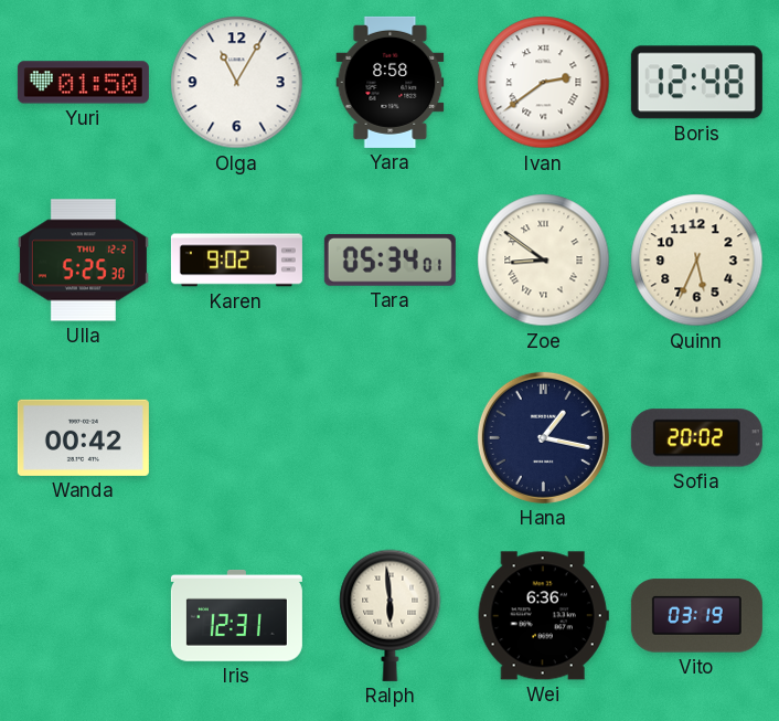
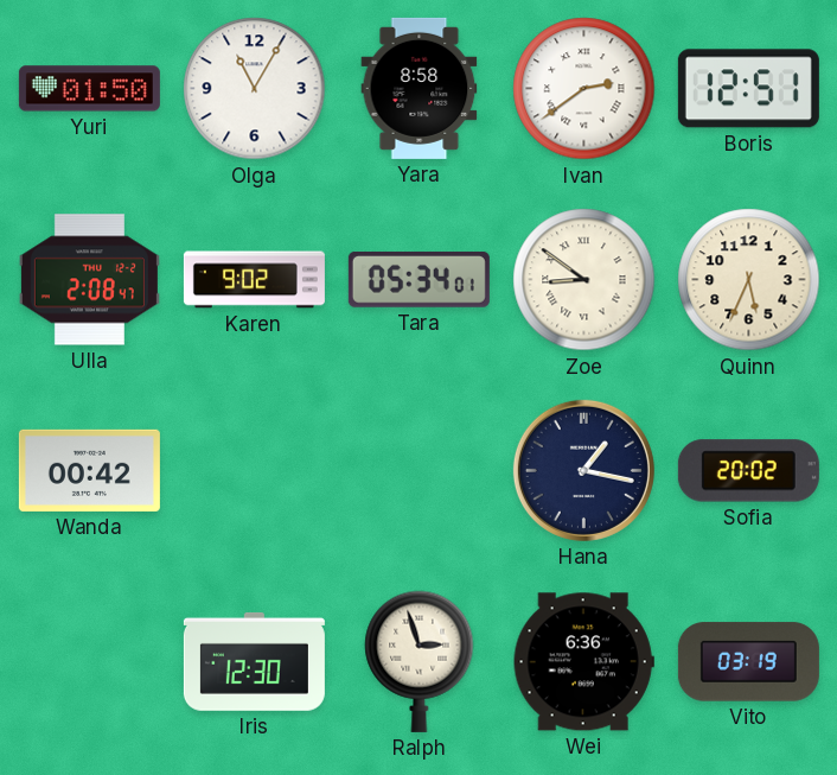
Boris: 12:48 -> 12:51 (748, 89)
Ulla: 5:25 -> 2:08 (89, 280)
Iris: 12:31 -> 12:30 (254, 661)
Ralph: 5:59 -> 2:57 (420, 661)
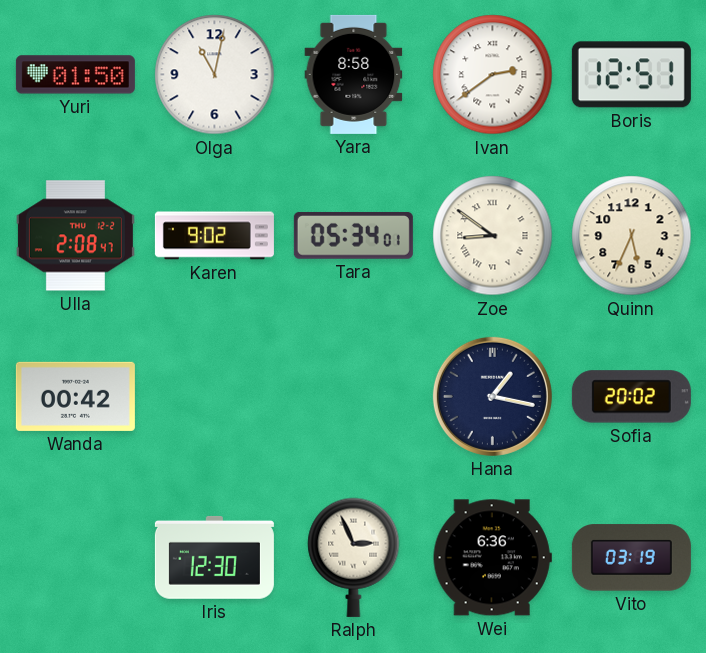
Olga: 11:05 -> 11:02 (215, 75)
Ralph: 2:57 -> 2:56 (354, 557)
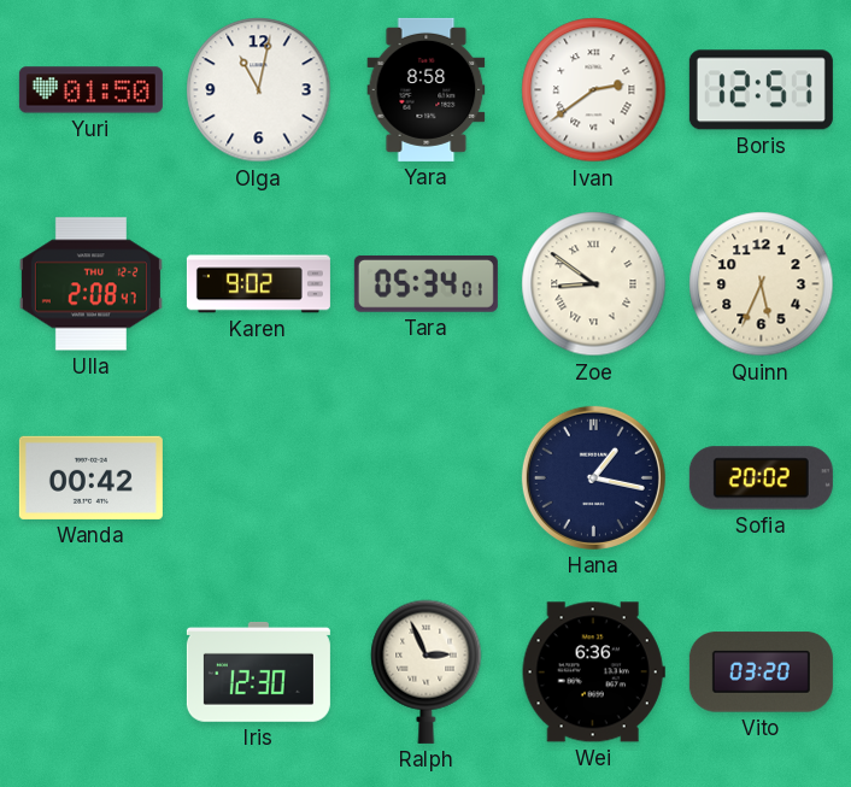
Vito: 03:19 -> 03:20 (761, 673)
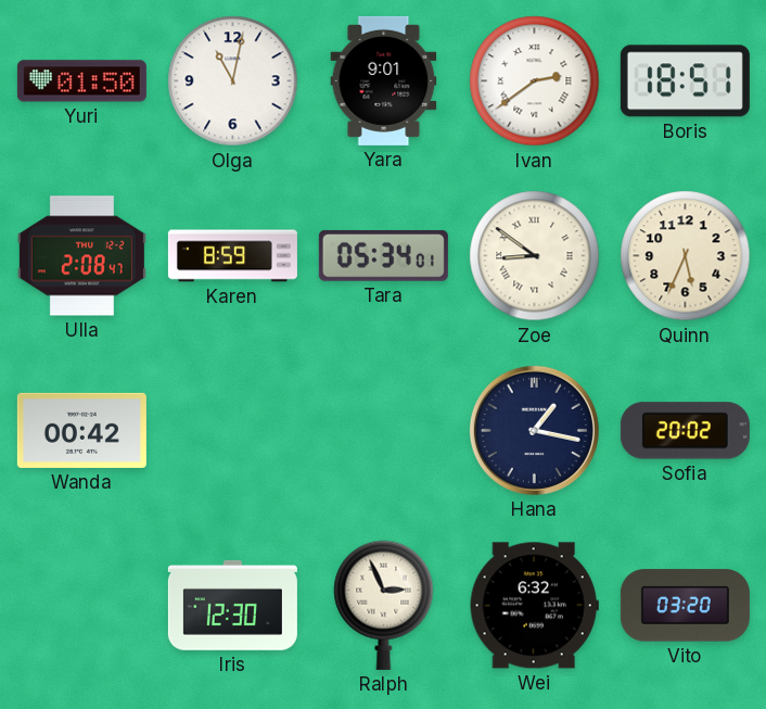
Yara: 8:58 -> 9:01 (384, 80)
Boris: 12:51 -> 18:51 (685, 81)
Karen: 9:02 -> 8:59 (232, 256)
Wei: 6:36 -> 6:32 (534, 606)
